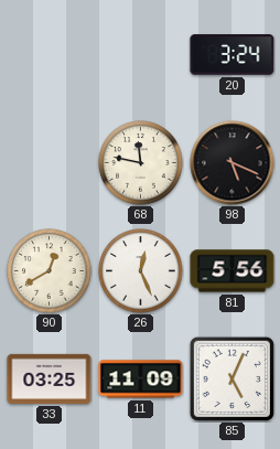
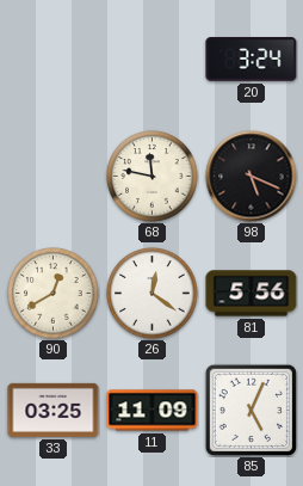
26: 12:26 -> 12:21 (153, 294)
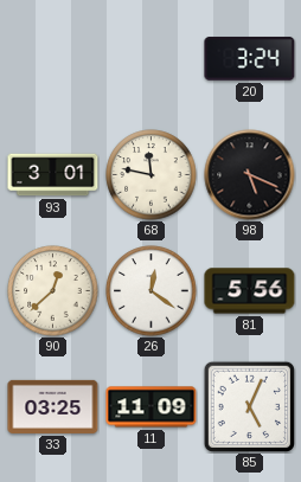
93: none -> 3:01 (53, 175)
90: 12:40 -> 12:38 (53, 291)
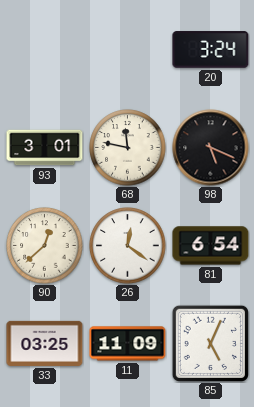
81: 5:56 -> 6:54 (211, 246)
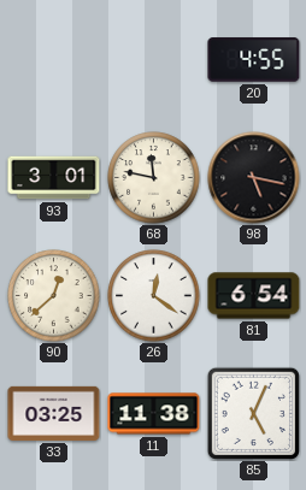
20: 3:24 -> 4:55 (254, 60)
98: 5:19 -> 5:17 (254, 178)
11: 11:09 -> 11:38 (154, 414)
